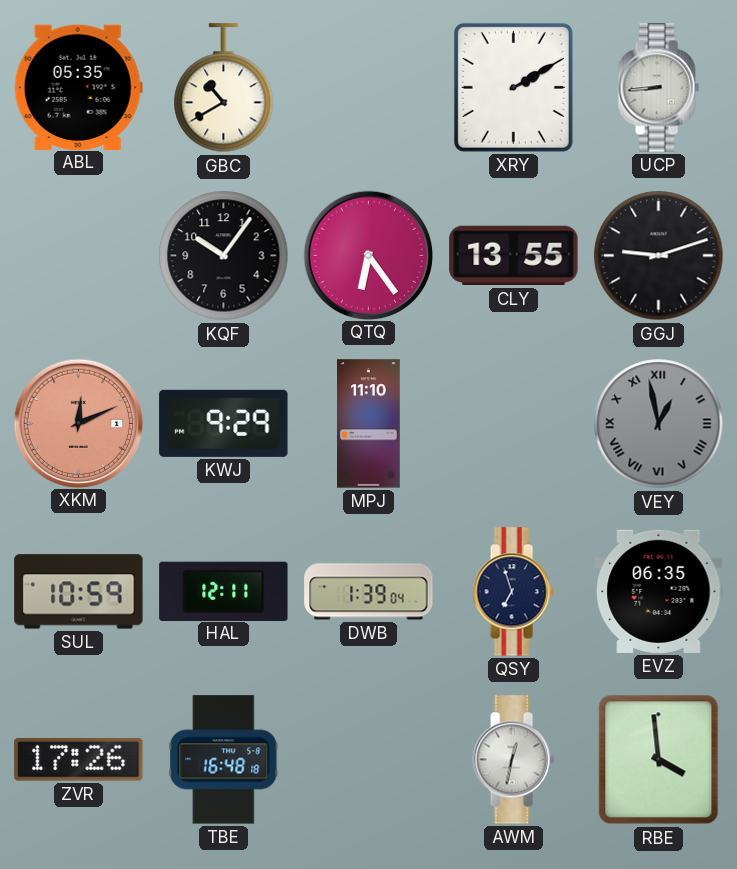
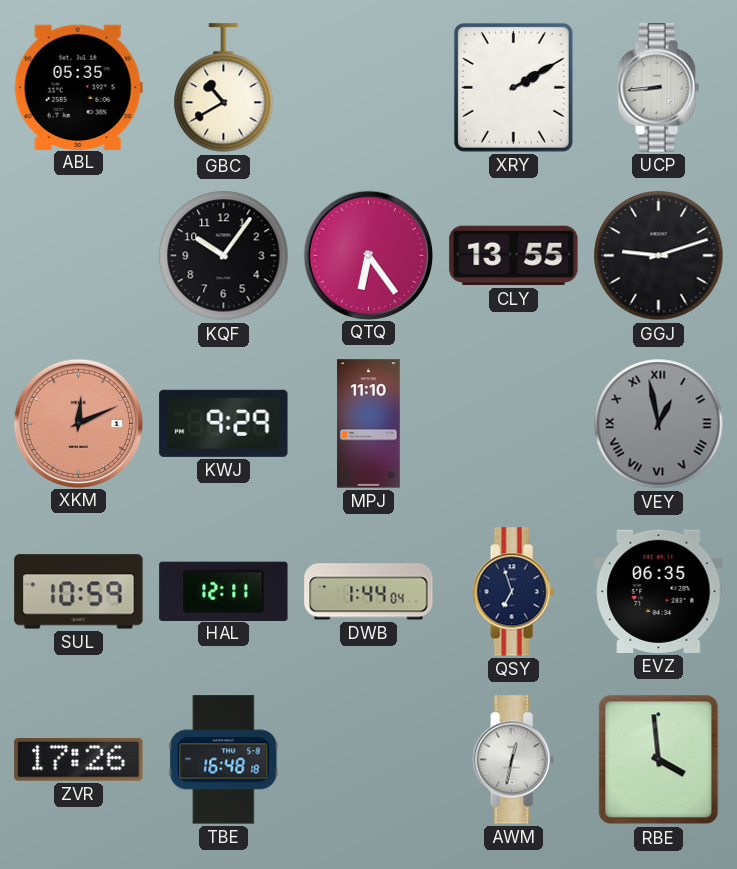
DWB: 1:39 -> 1:44 (369, 592)
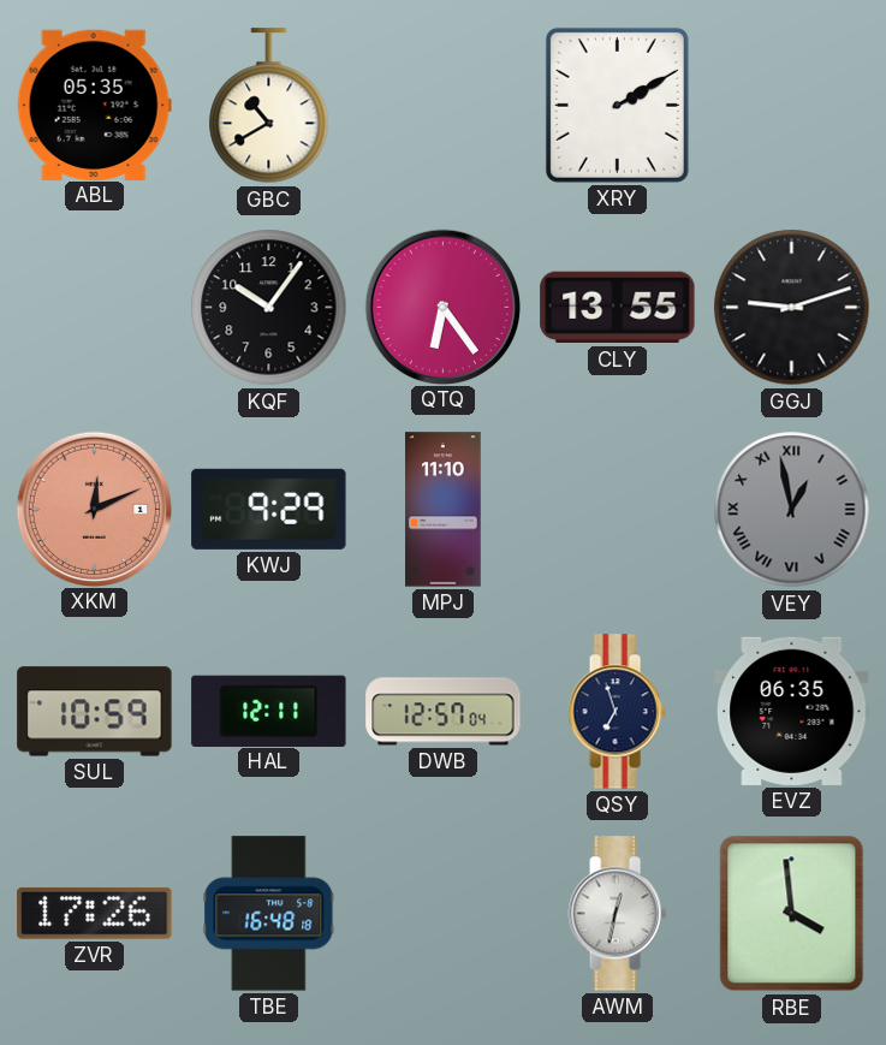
UCP: 8:44 -> none (658, 88)
DWB: 1:44 -> 12:57 (444, 712)
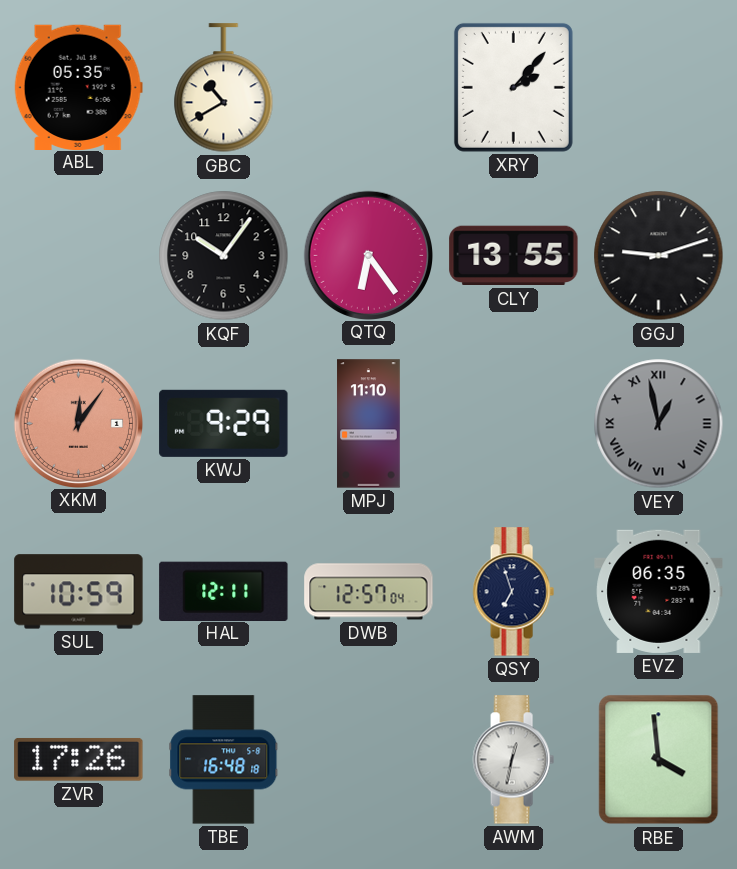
XRY: 2:10 -> 2:07 (513, 87)
XKM: 12:11 -> 12:06 (78, 423)
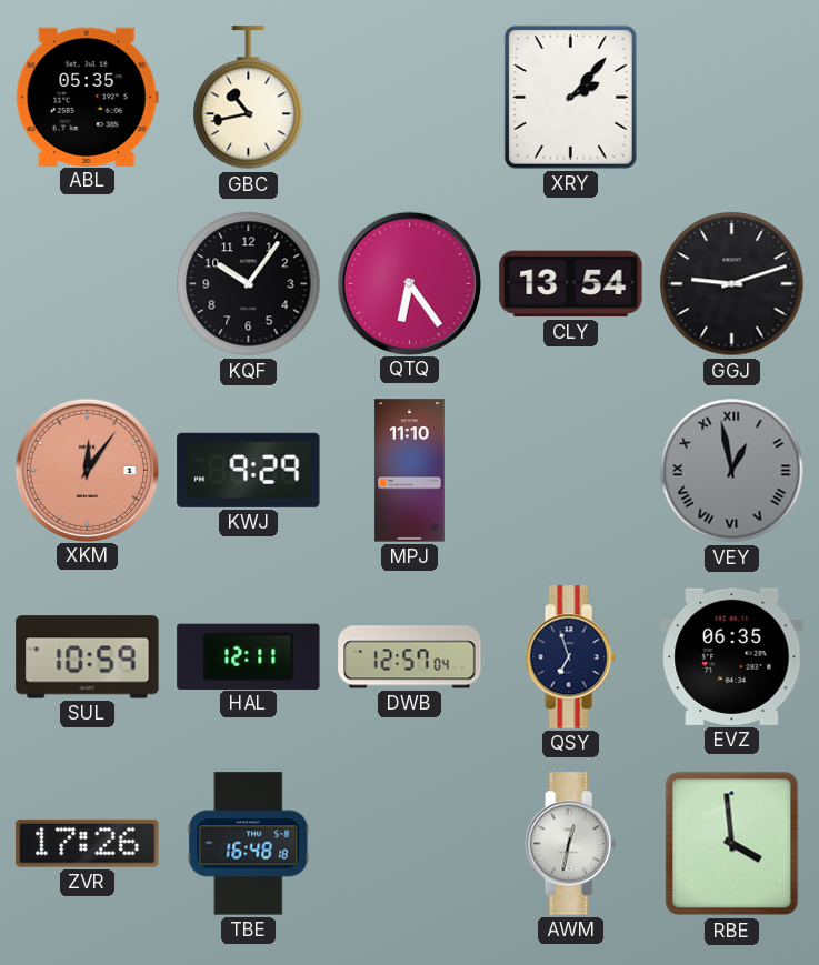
GBC: 10:40 -> 10:43 (249, 98)
CLY: 13:55 -> 13:54 (571, 284)
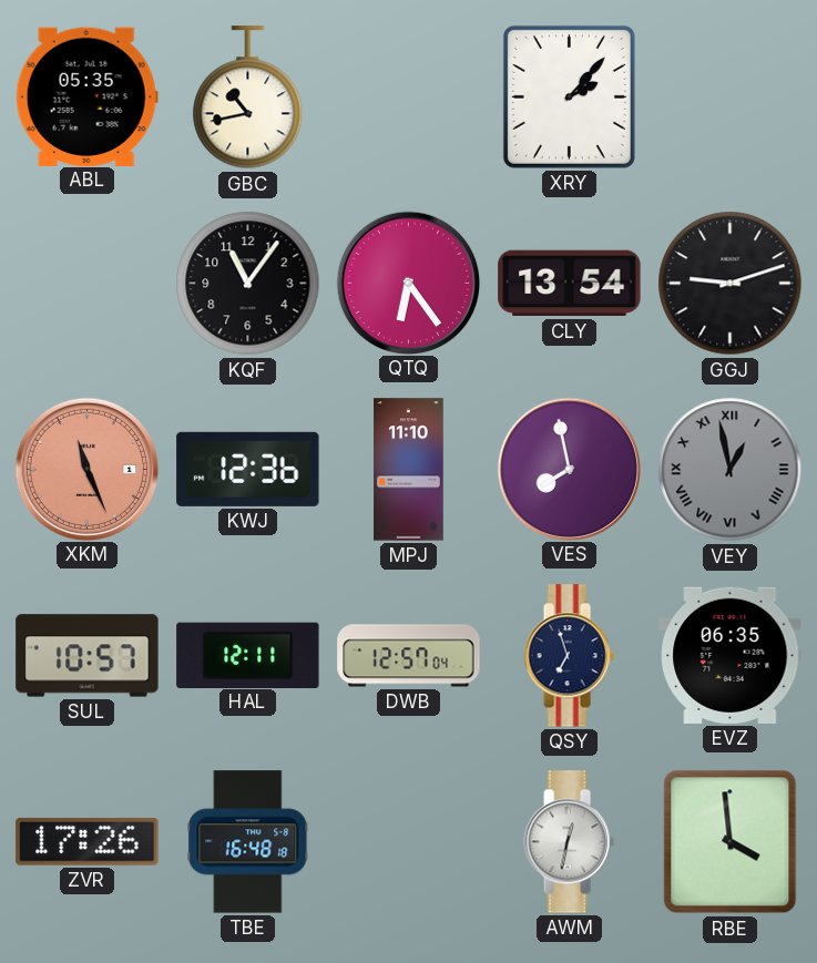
KQF: 10:06 -> 11:06 (248, 284)
XKM: 12:06 -> 11:26 (86, 469)
KWJ: 9:29 -> 12:36 (248, 469)
VES: none -> 7:58 (569, 469)
SUL: 10:59 -> 10:57 (88, 656)
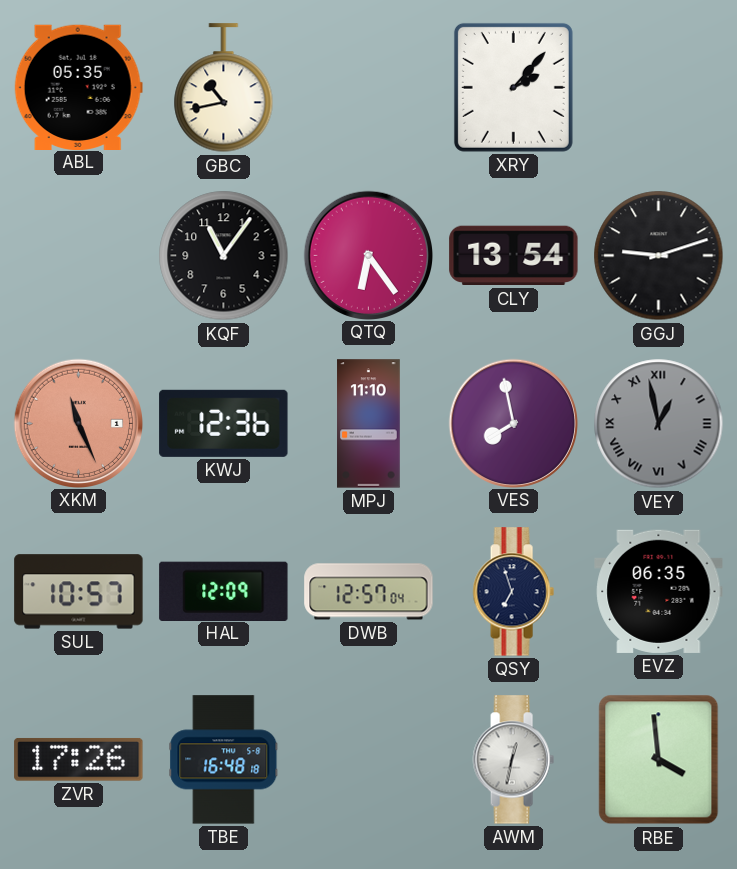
HAL: 12:11 -> 12:09 (224, 591)
